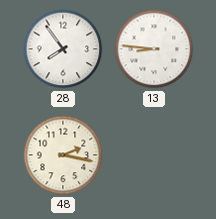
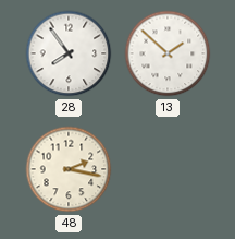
13: 8:46 -> 1:52 (168, 53)
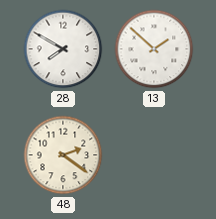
28: 7:54 -> 7:50 (63, 49)
48: 2:17 -> 2:21 (63, 155)
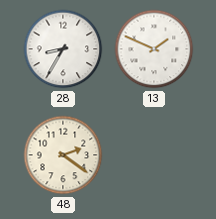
28: 7:50 -> 8:35 (63, 49)
13: 1:52 -> 1:49 (154, 49)
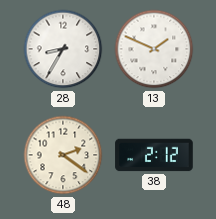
38: none -> 2:12 (154, 155)
